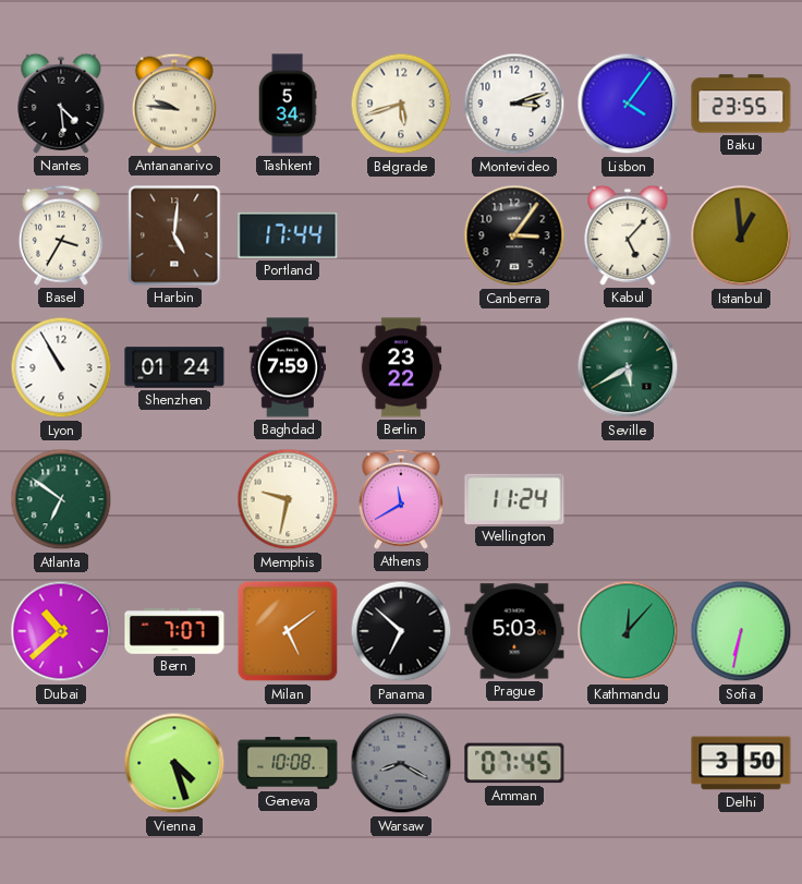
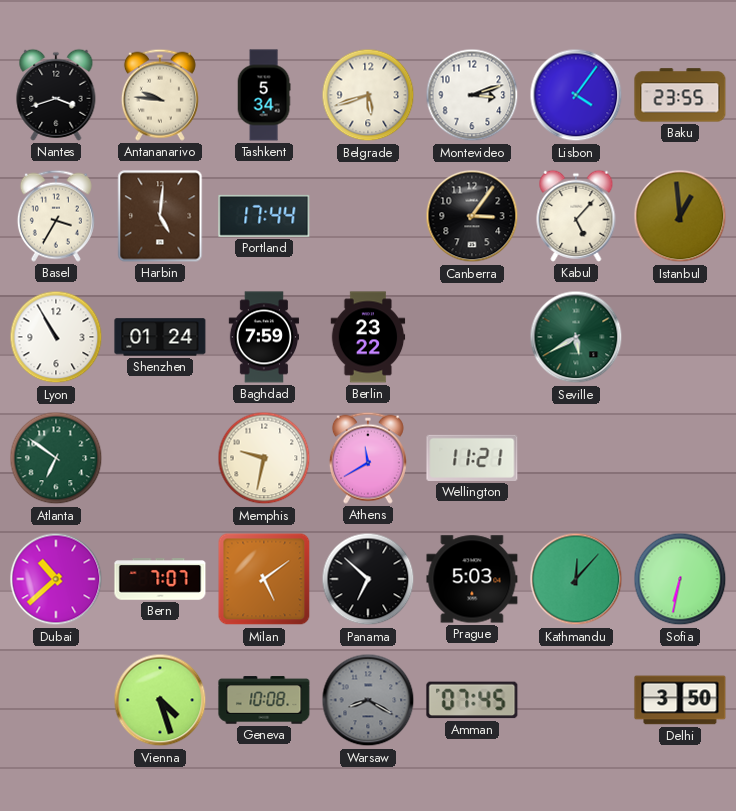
Nantes: 4:29 -> 3:42 (56, 95)
Wellington: 11:24 -> 11:21 (472, 458)
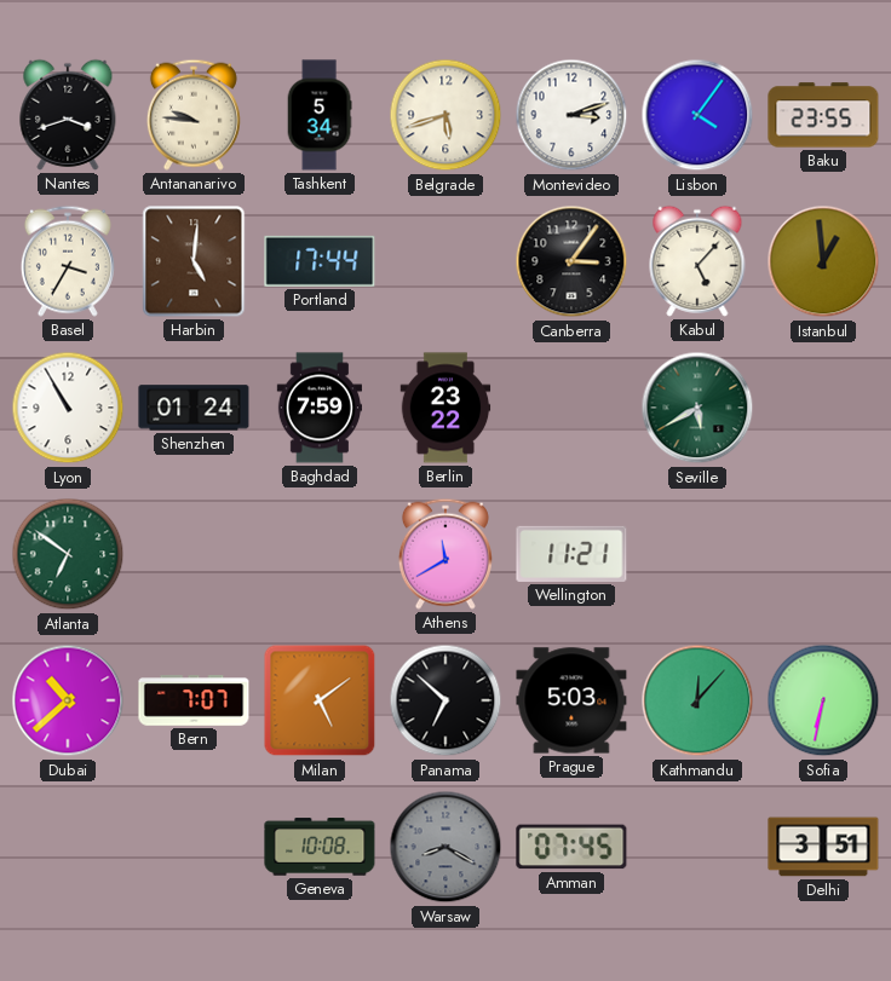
Memphis: 9:32 -> none (264, 458)
Vienna: 4:27 -> none (160, 700)
Delhi: 3:50 -> 3:51 (823, 847)
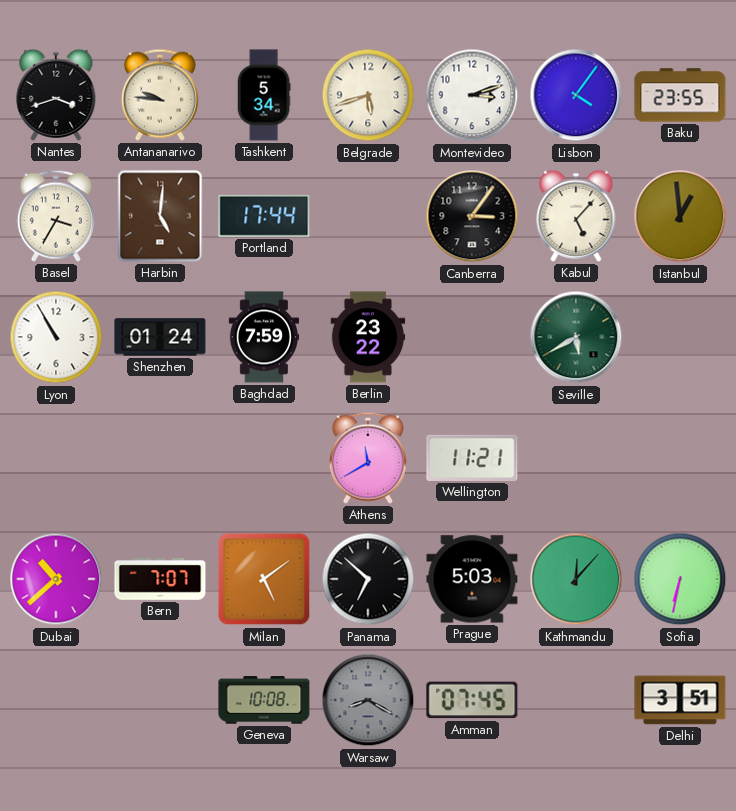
Atlanta: 6:51 -> none (68, 554)
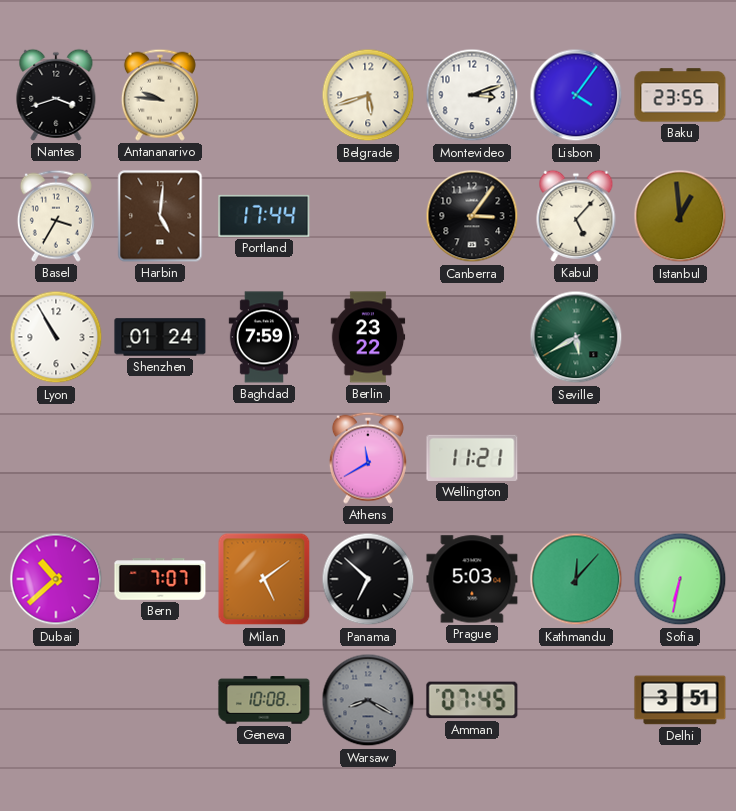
Tashkent: 5:34 -> none (264, 95)
